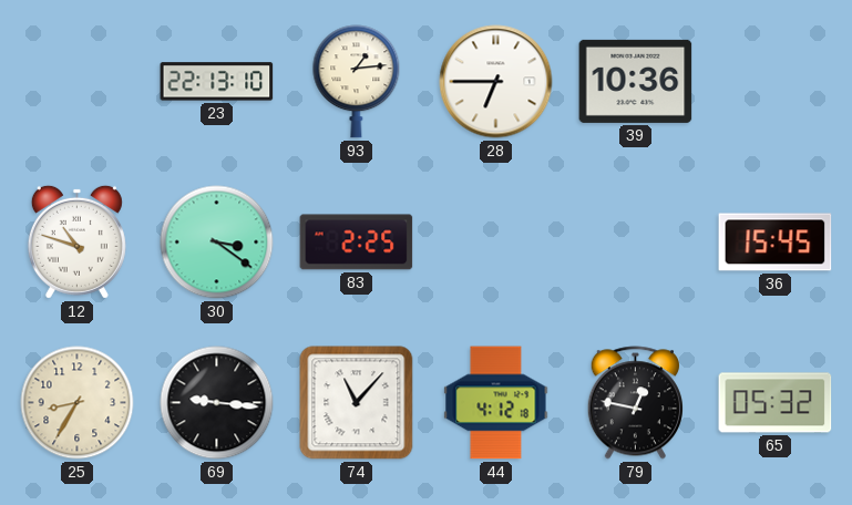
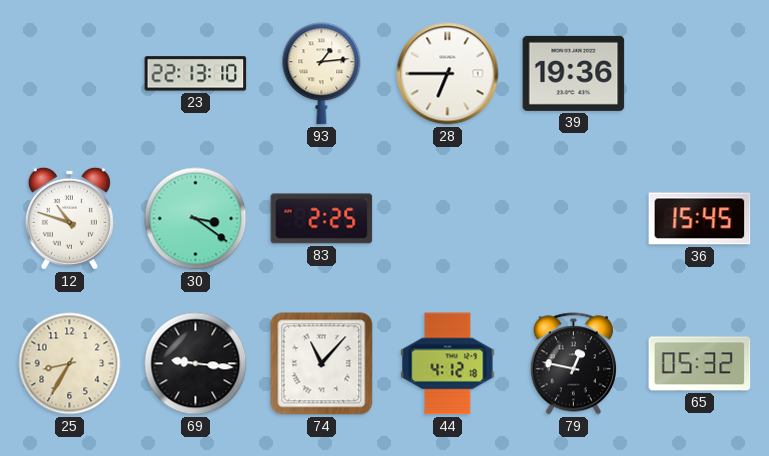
39: 10:36 -> 19:36 (574, 73)
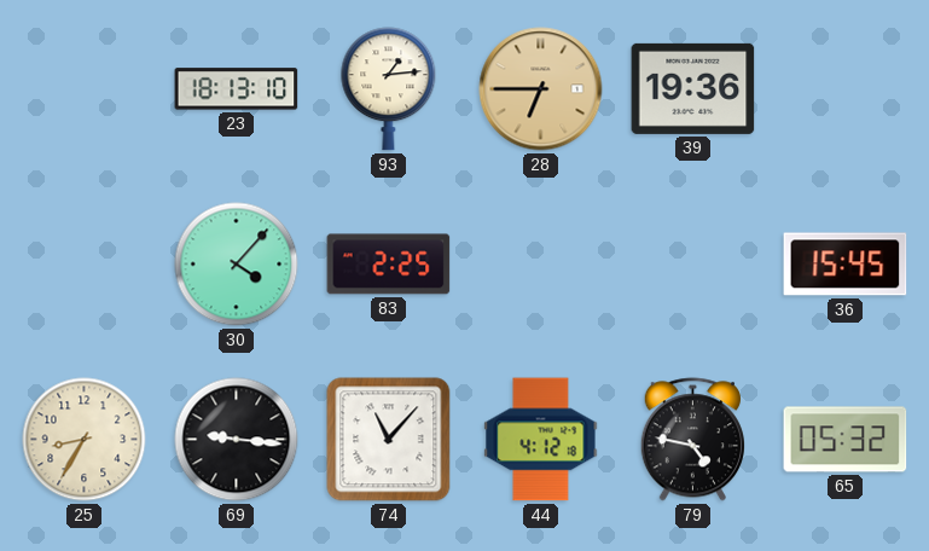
23: 22:13 -> 18:13 (237, 89)
28 dial: white -> champagne (541, 89)
12: 10:48 -> none (69, 218)
30: 3:21 -> 4:07 (237, 265)
79: 12:47 -> 4:47 (692, 440)
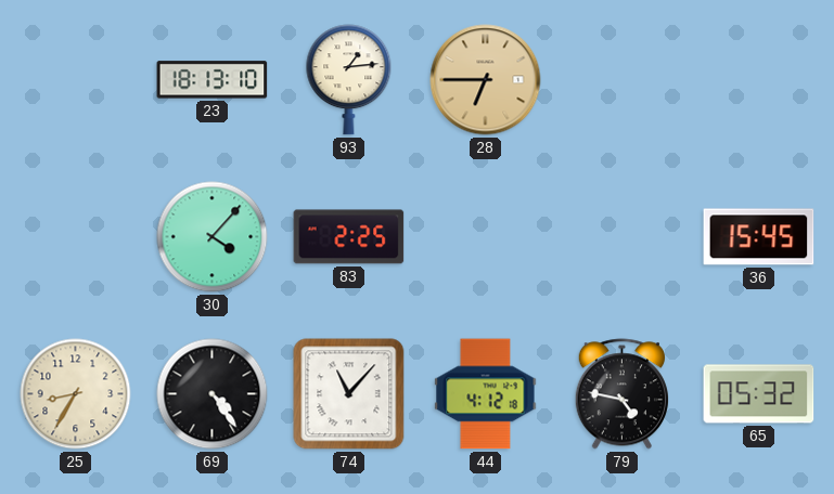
39: 19:36 -> none (693, 88)
69: 9:16 -> 4:24 (213, 394)
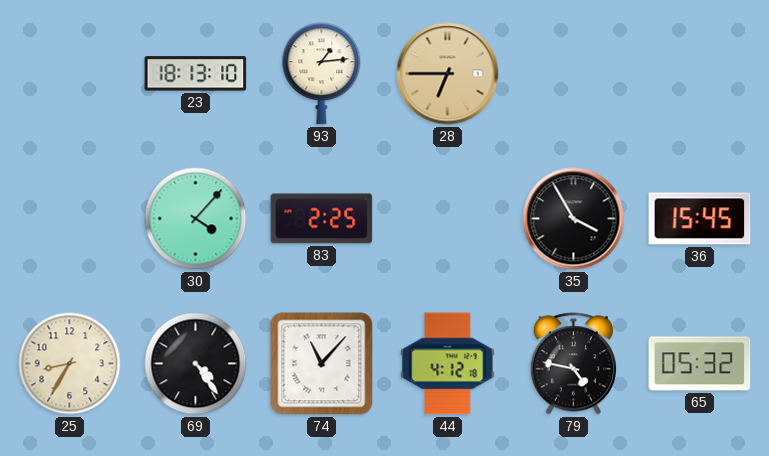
35: none -> 3:55 (574, 219)
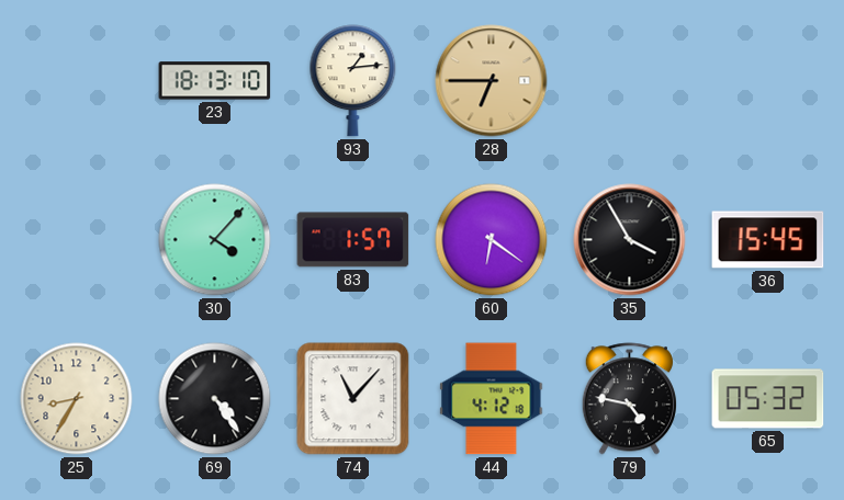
83: 2:25 -> 1:57 (353, 240)
60: none -> 6:21 (492, 240)
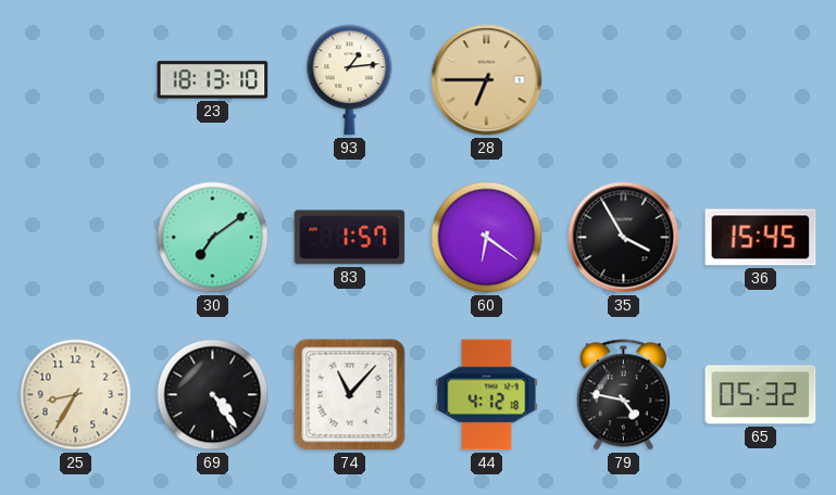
30: 4:07 -> 7:09 (213, 238)
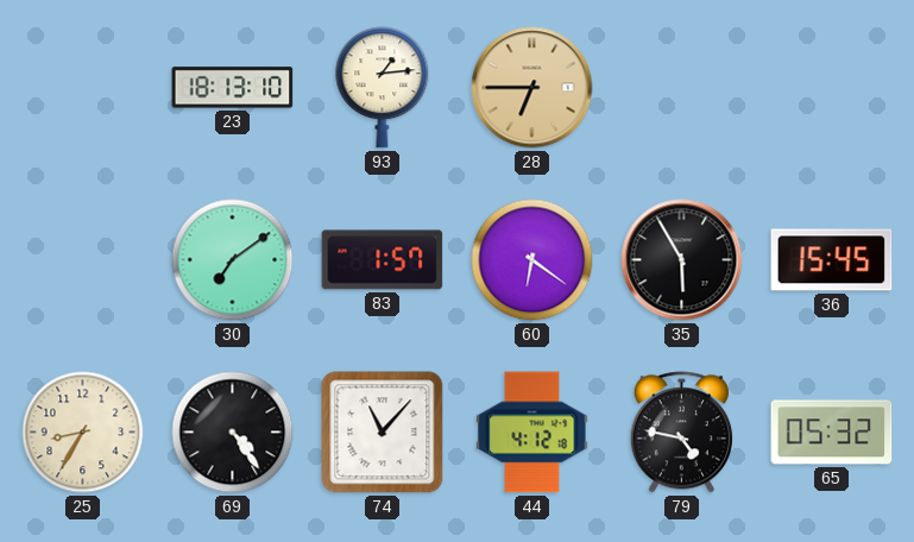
35: 3:55 -> 5:55 (682, 260)
